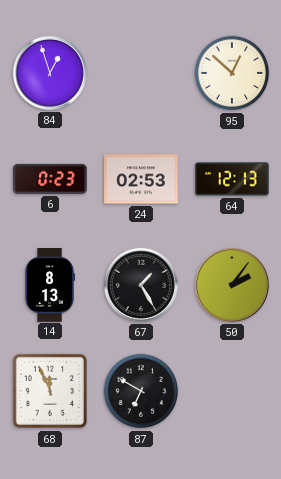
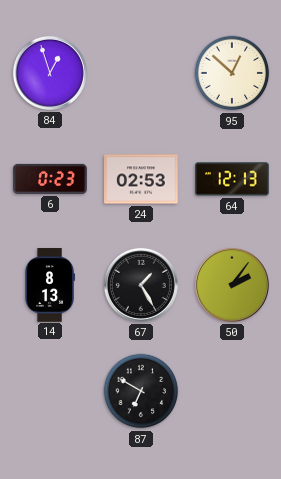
68: 11:56 -> none (50, 391)
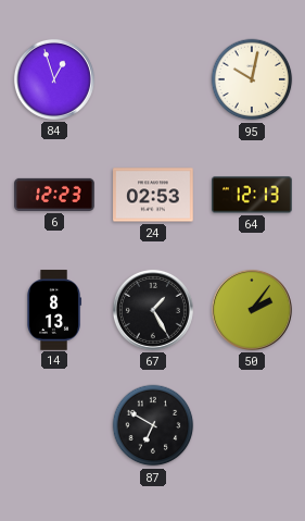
95: 12:52 -> 10:02 (252, 79)
6: 0:23 -> 12:23 (54, 195)
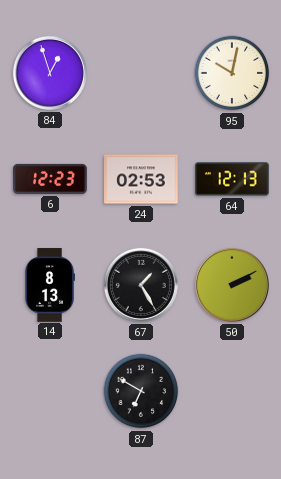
50: 2:06 -> 2:10 (232, 285)
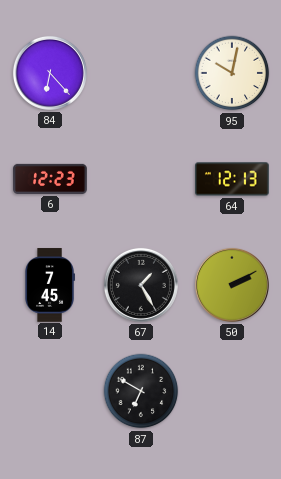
84: 12:57 -> 6:23 (50, 73)
24: 02:53 -> none (141, 179)
14: 8:13 -> 7:45 (50, 285)
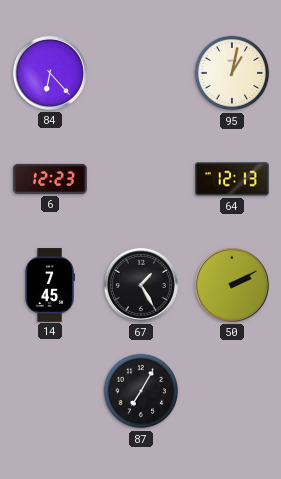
95: 10:02 -> 1:02 (232, 73)
87: 6:50 -> 7:05 (141, 391)
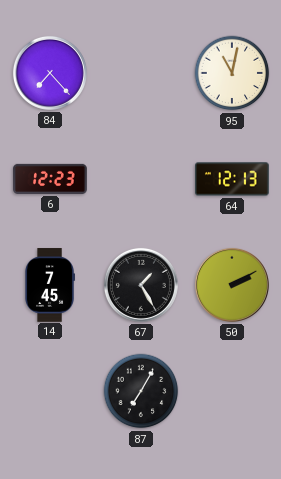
84: 6:23 -> 7:23 (50, 73)
95: 1:02 -> 11:02 (232, 73)
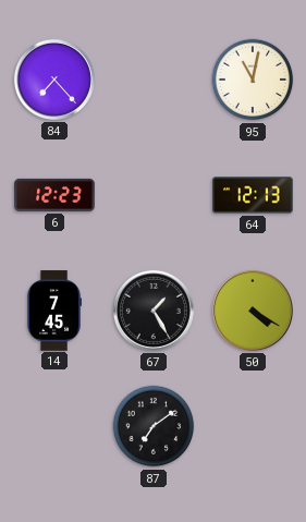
50: 2:10 -> 4:20 (253, 311)
87: 7:05 -> 7:09 (154, 426)
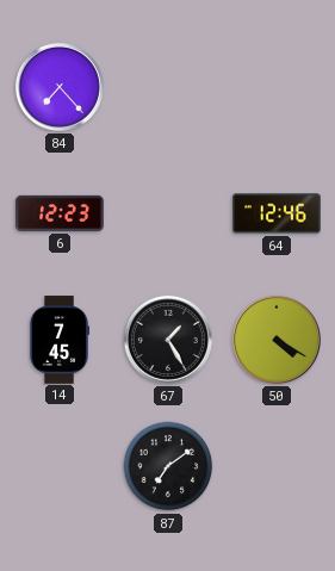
95: 11:02 -> none (253, 80)
64: 12:13 -> 12:46 (277, 213)
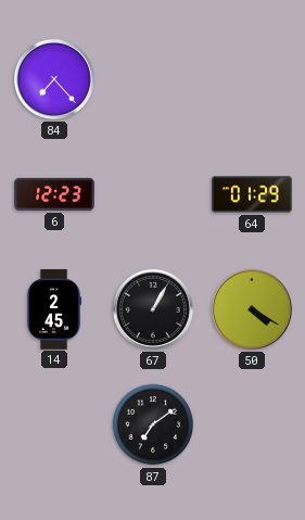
64: 12:46 -> 01:29 (252, 194)
14: 7:45 -> 2:45 (54, 309)
67: 1:25 -> 1:05 (153, 309)
